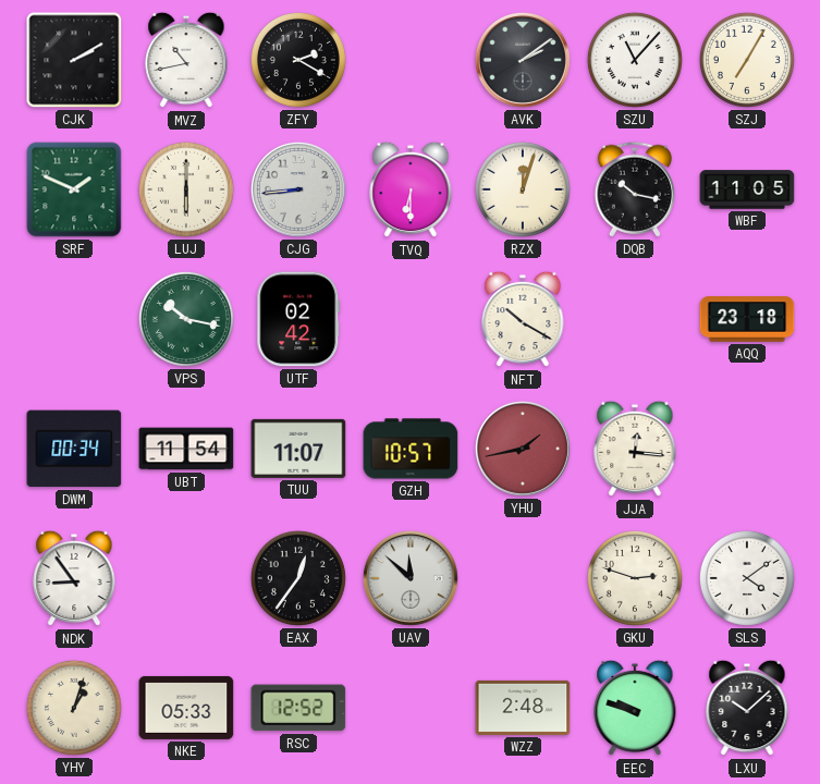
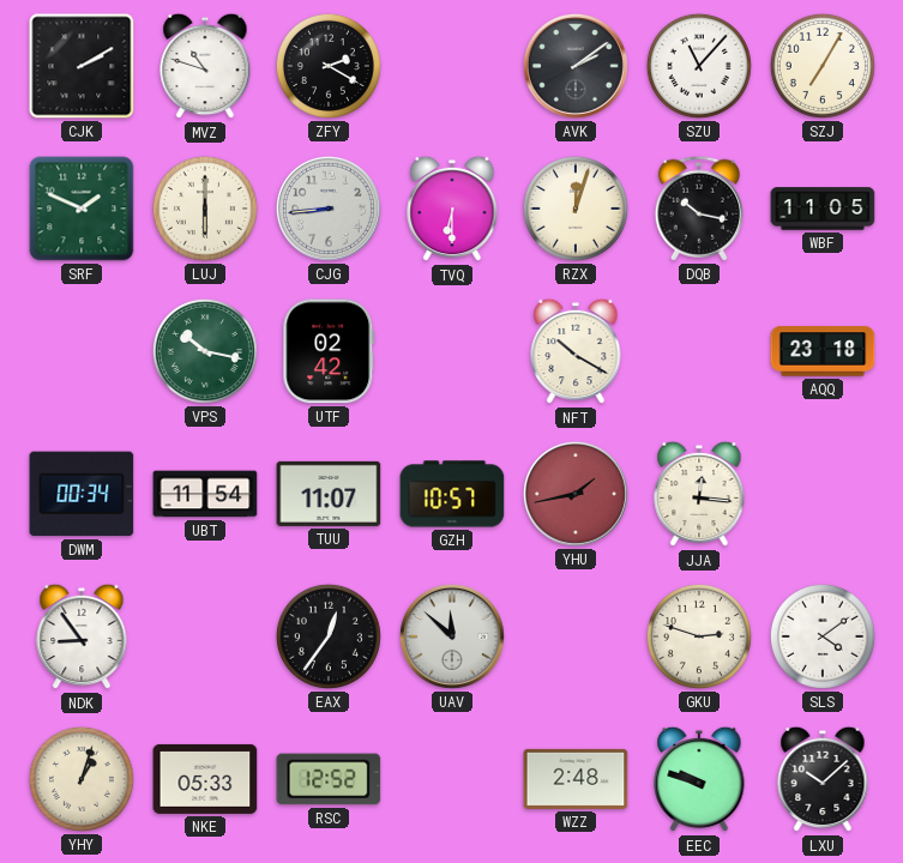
MVZ: 10:43 -> 10:48 (205, 66)
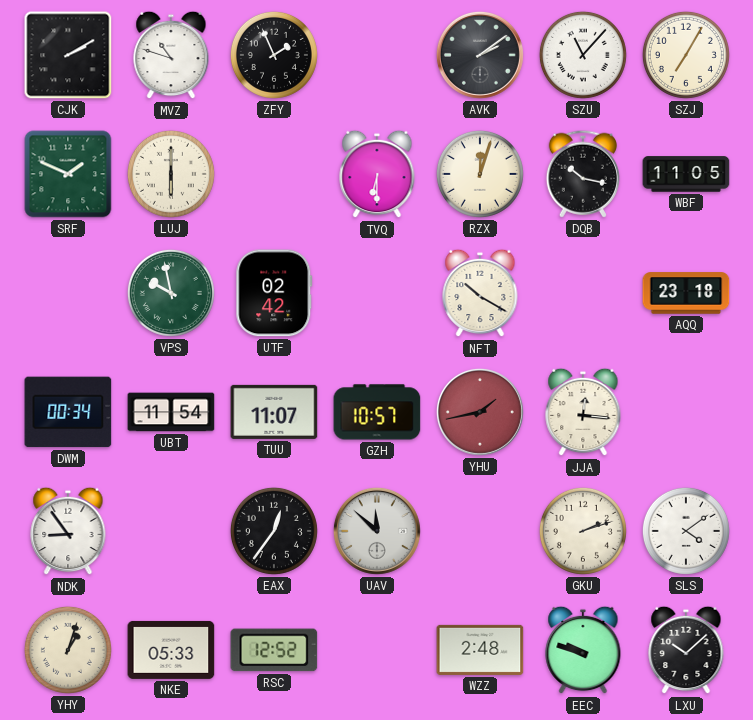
ZFY: 2:20 -> 1:56 (274, 55)
CJG: 8:44 -> none (329, 209)
VPS: 10:17 -> 9:58 (171, 293)
GKU: 2:48 -> 2:12 (583, 531)
